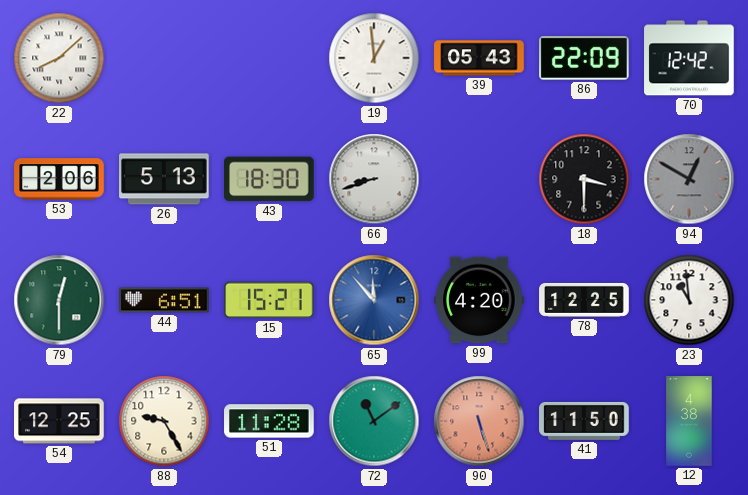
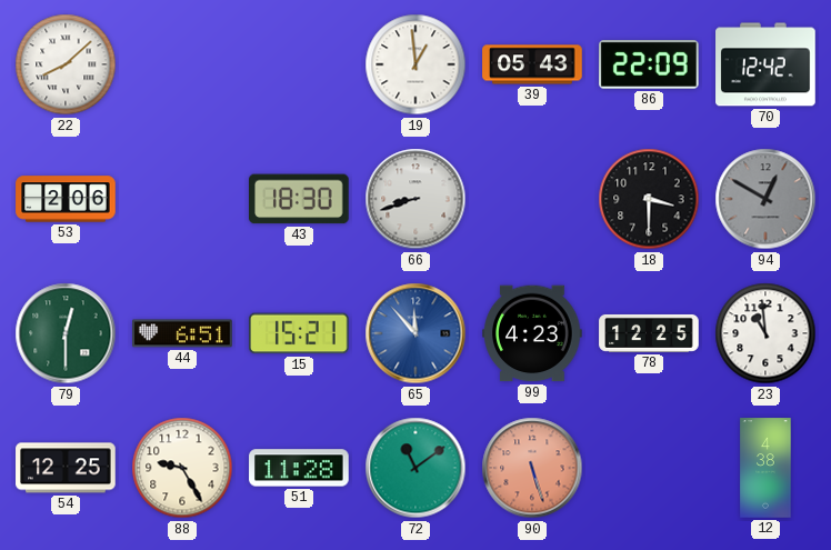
26: 5:13 -> none (164, 179)
99: 4:20 -> 4:23 (532, 333)
41: 11:50 -> none (584, 421)
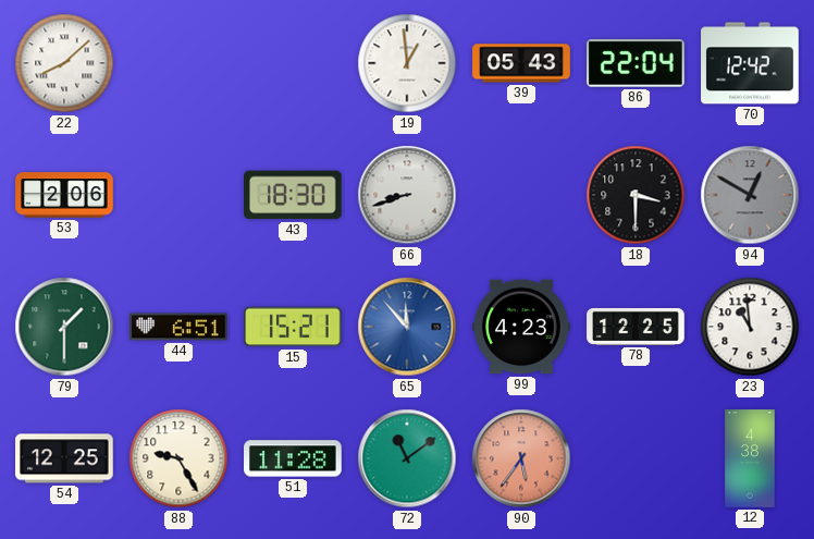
86: 22:09 -> 22:04 (636, 64)
79: 12:30 -> 1:30 (64, 327)
90: 5:27 -> 5:36 (521, 458)
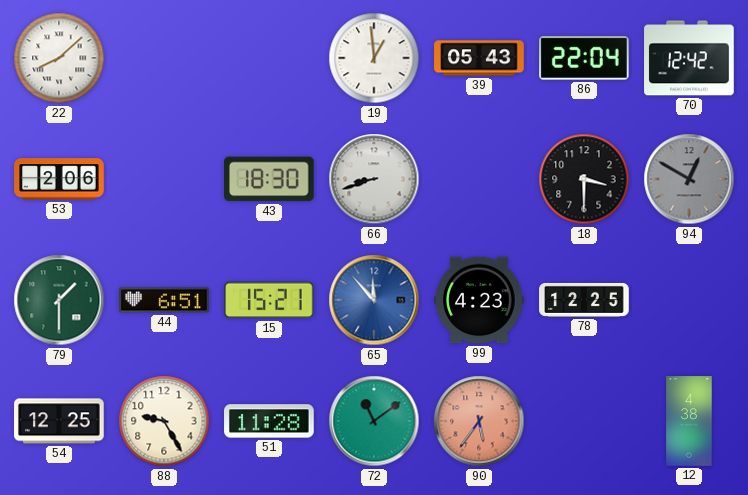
23: 10:59 -> none (750, 327)
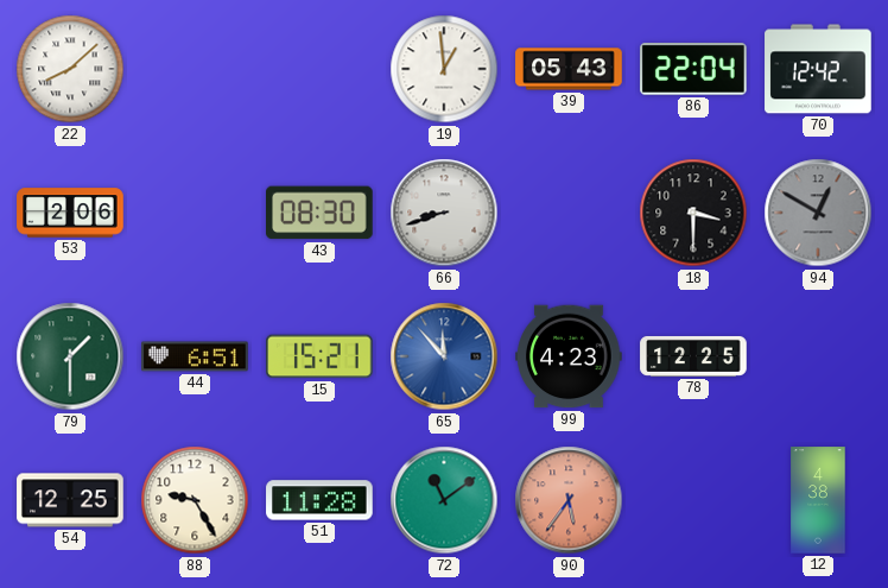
43: 18:30 -> 08:30 (321, 213)
